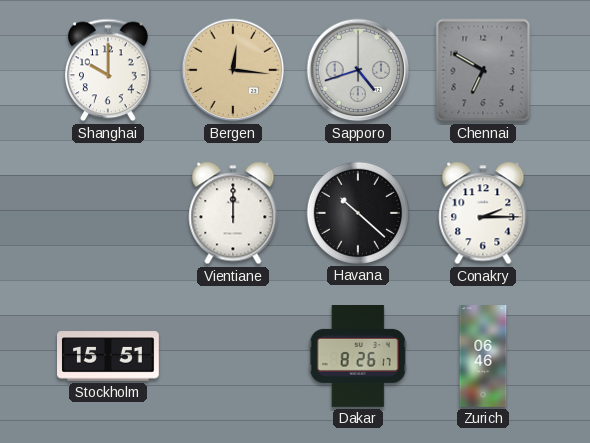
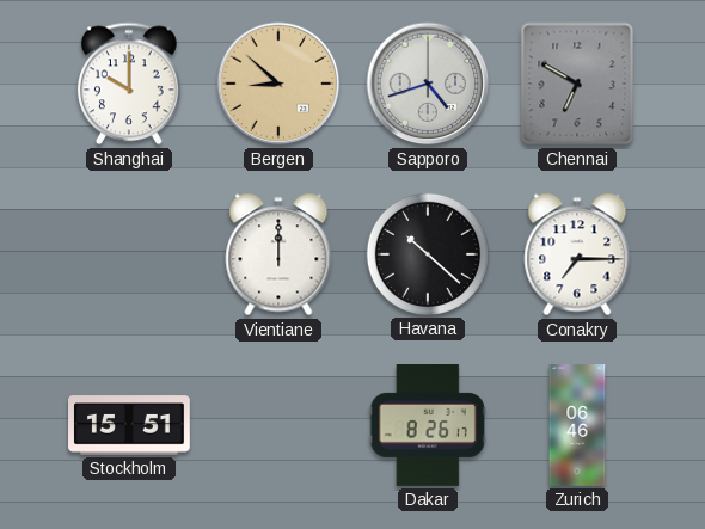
Bergen: 12:16 -> 8:52 (278, 84)
Conakry: 2:15 -> 7:15 (577, 254)
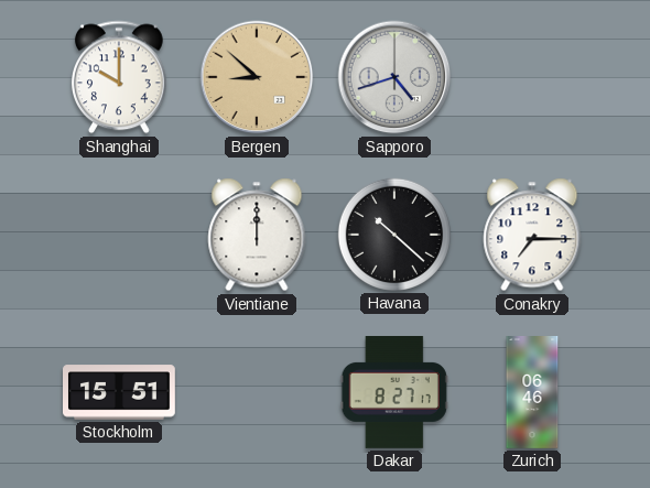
Chennai: 6:50 -> none (577, 84)
Dakar: 8:26 -> 8:27 (394, 393)
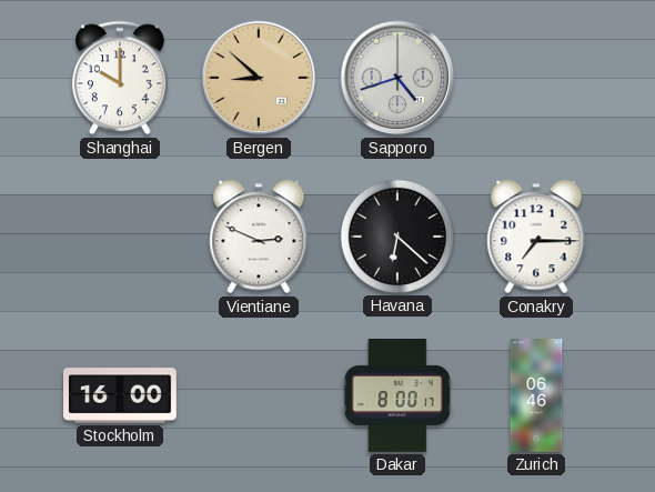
Vientiane: 12:00 -> 2:49 (259, 237)
Havana: 10:22 -> 6:22 (397, 237)
Stockholm: 15:51 -> 16:00 (121, 395)
Dakar: 8:27 -> 8:00 (397, 396)
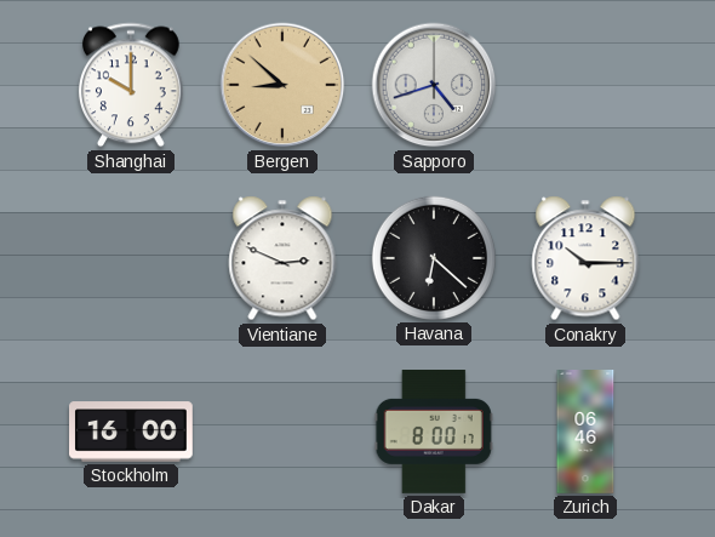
Conakry: 7:15 -> 10:15 (585, 258)
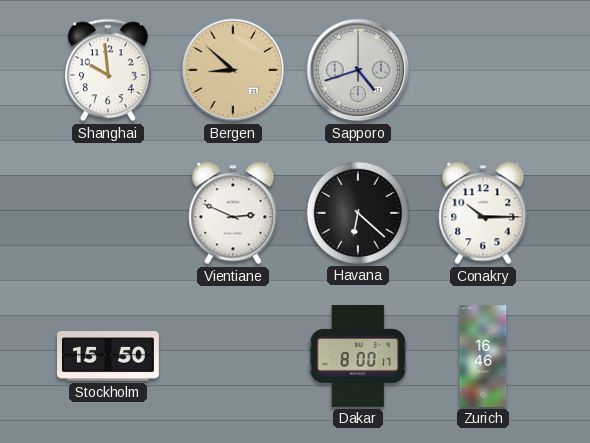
Shanghai: 10:00 -> 9:59 (108, 70)
Stockholm: 16:00 -> 15:50 (109, 356)
Zurich: 06:46 -> 16:46 (483, 357)
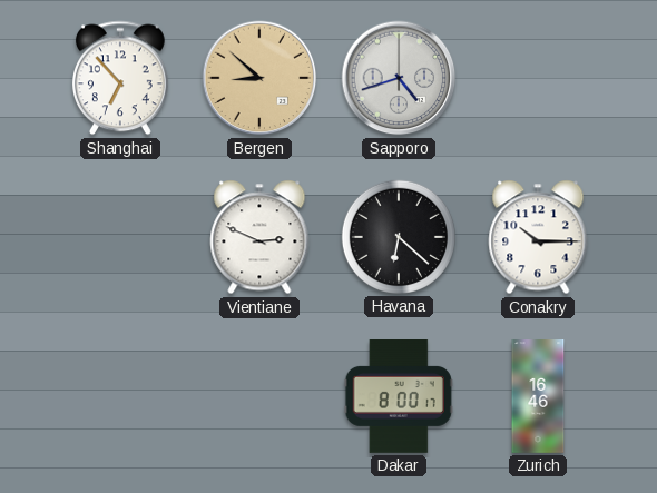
Shanghai: 9:59 -> 6:53 (120, 78)
Stockholm: 15:50 -> none (109, 356)
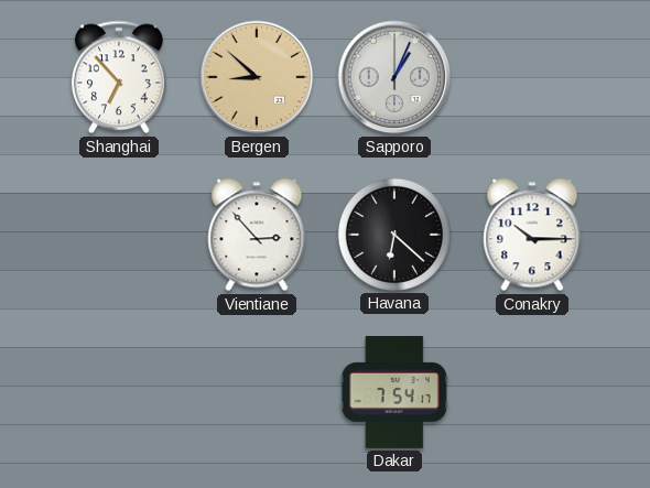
Sapporo: 4:42 -> 1:04 (394, 77)
Vientiane: 2:49 -> 2:53 (257, 235)
Dakar: 8:00 -> 7:54 (394, 393)
Zurich: 16:46 -> none (538, 397)
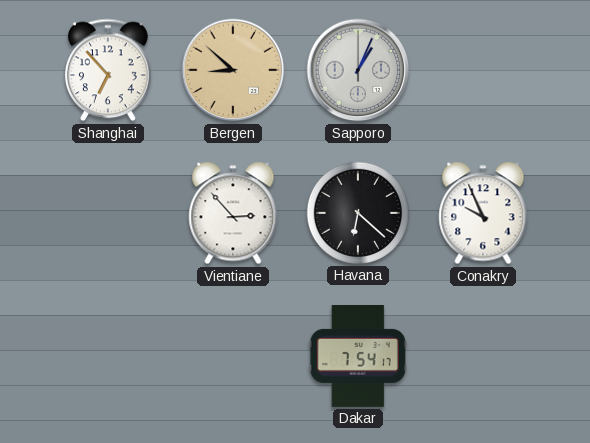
Conakry: 10:15 -> 9:56 (483, 213)
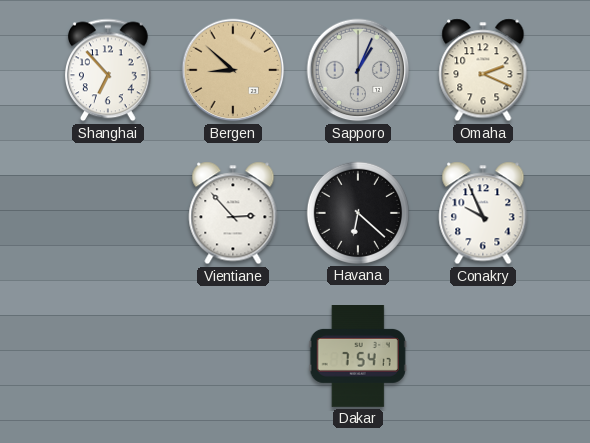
Omaha: none -> 2:19 (483, 70)
